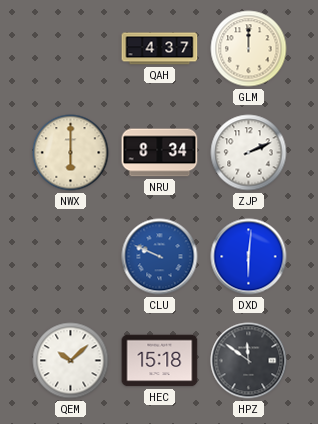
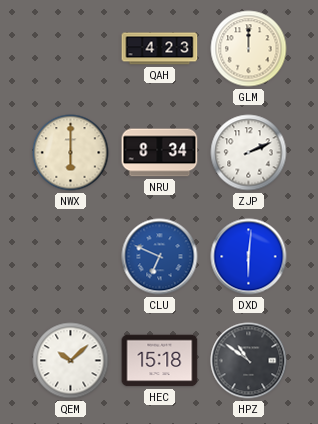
QAH: 4:37 -> 4:23 (160, 49)
CLU: 9:49 -> 6:49 (160, 257)
HPZ: 11:51 -> 10:51 (249, 361)
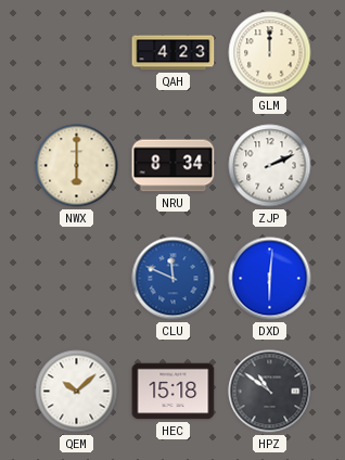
CLU: 6:49 -> 11:49 (174, 279)
